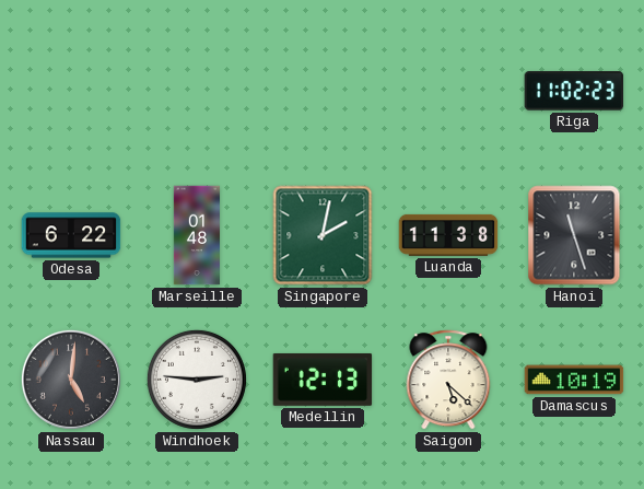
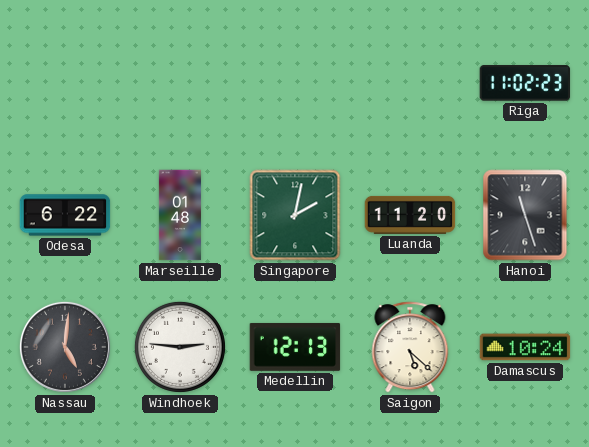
Luanda: 11:38 -> 11:20 (410, 215)
Damascus: 10:19 -> 10:24 (525, 347)
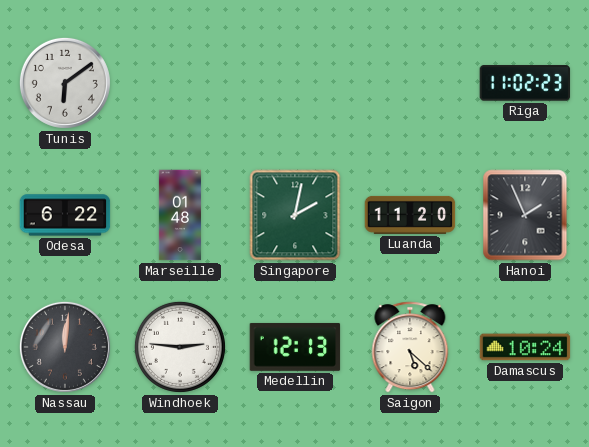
Tunis: none -> 6:09 (65, 83)
Hanoi: 11:27 -> 1:56 (525, 215)
Nassau: 5:01 -> 12:01 (65, 347)
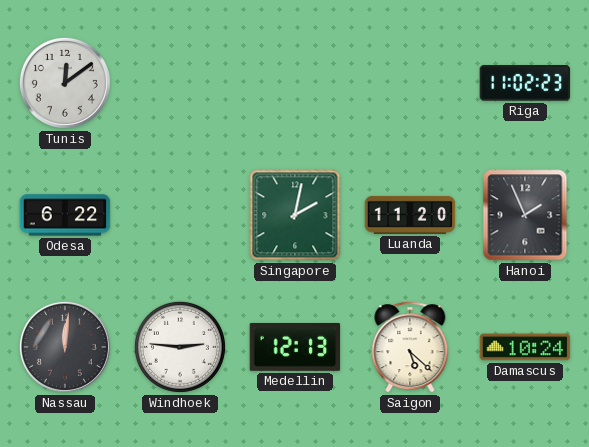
Tunis: 6:09 -> 12:09 (65, 83)
Marseille: 01:48 -> none (180, 215)
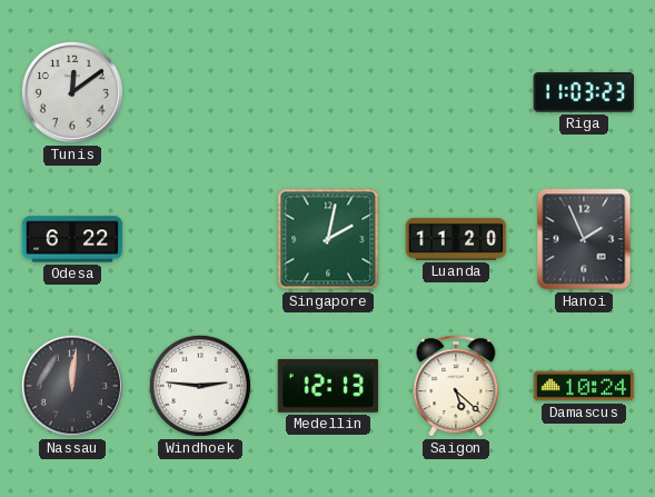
Riga: 11:02 -> 11:03 (584, 92)
